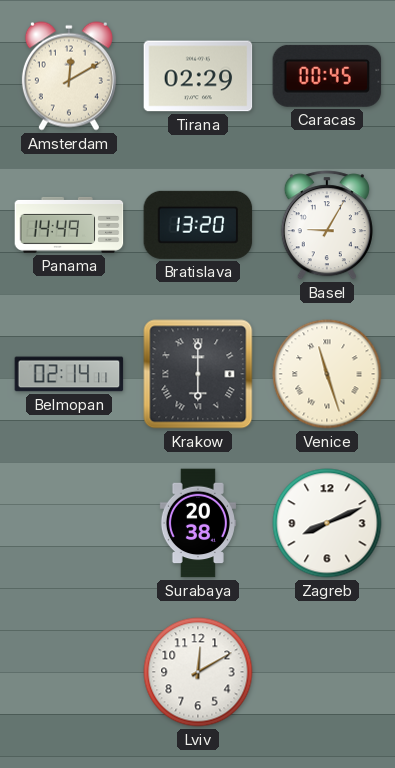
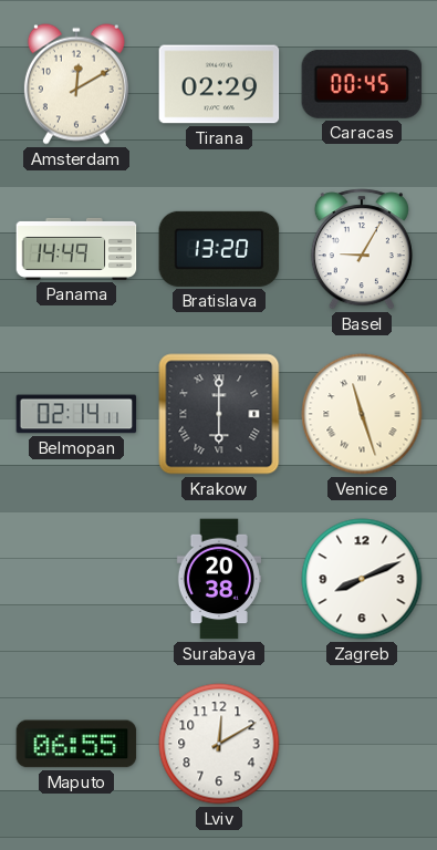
Maputo: none -> 06:55 (76, 744)
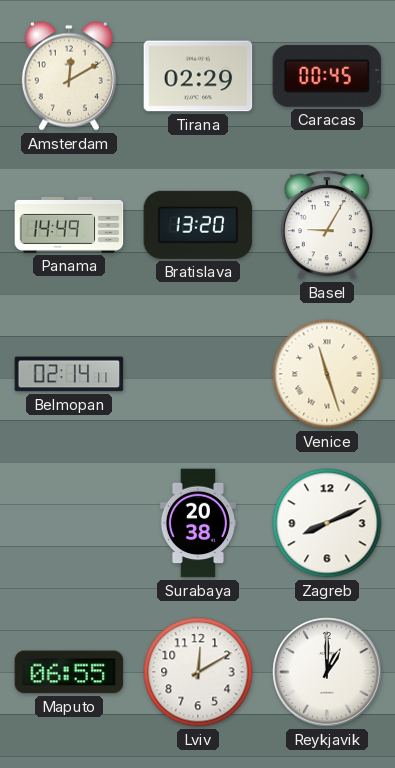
Krakow: 6:00 -> none (219, 414)
Reykjavik: none -> 1:00 (327, 672)
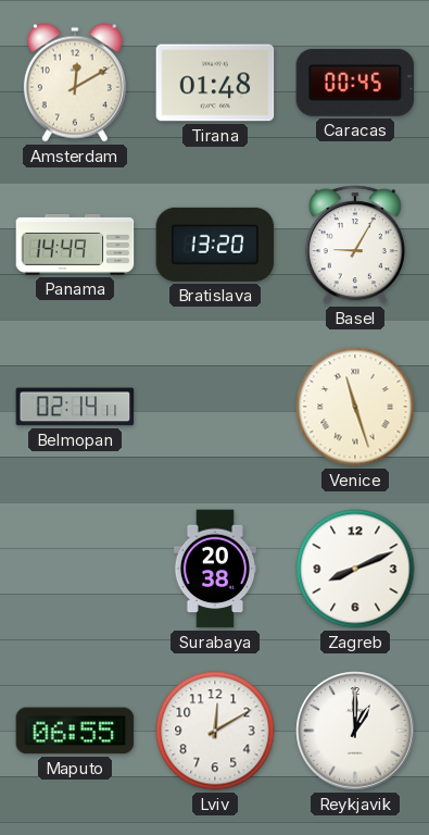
Tirana: 02:29 -> 01:48 (215, 83)
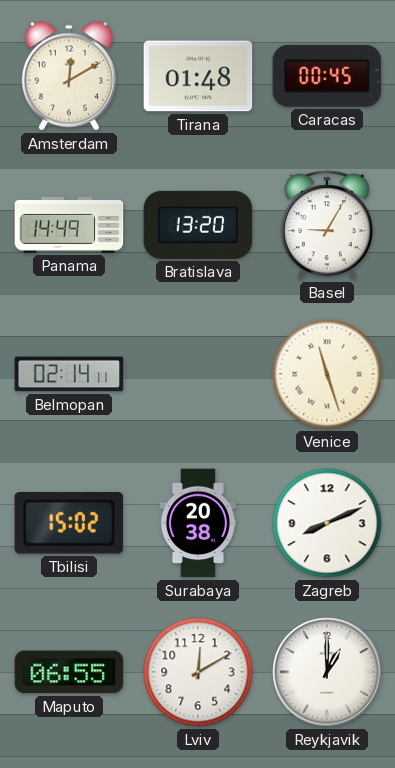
Tbilisi: none -> 15:02 (68, 523)
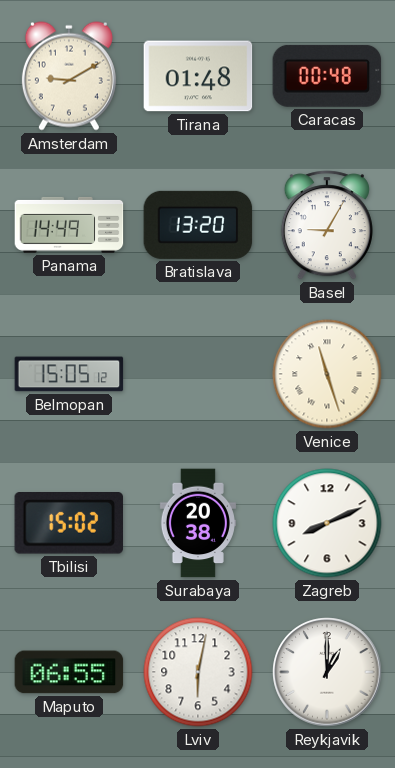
Amsterdam: 12:10 -> 9:10 (69, 76)
Caracas: 00:45 -> 00:48 (327, 76)
Belmopan: 02:14 -> 15:05 (69, 374)
Lviv: 12:10 -> 6:02 (198, 672)
